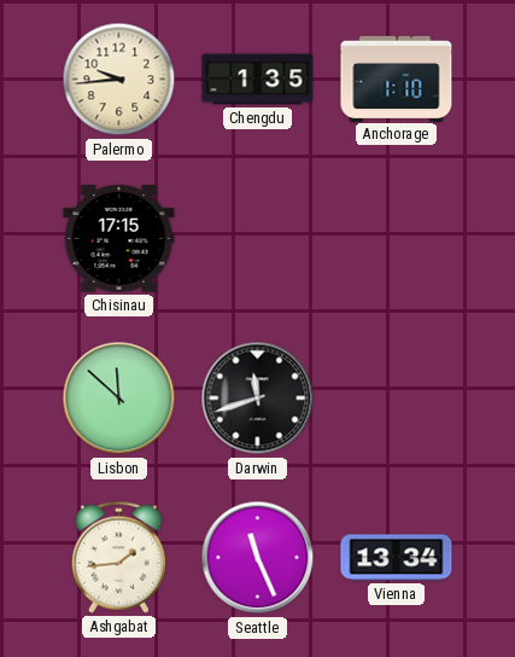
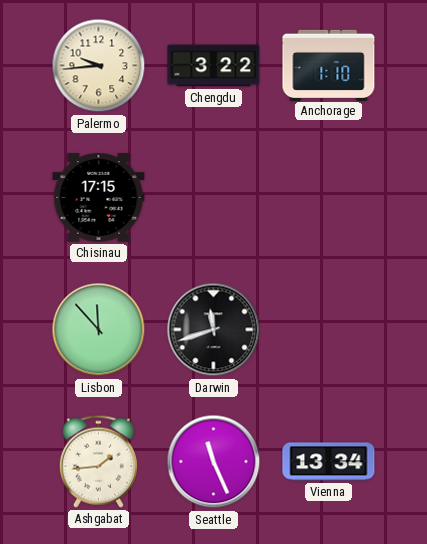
Chengdu: 1:35 -> 3:22 (214, 66)
Lisbon: 11:52 -> 11:53 (99, 330)
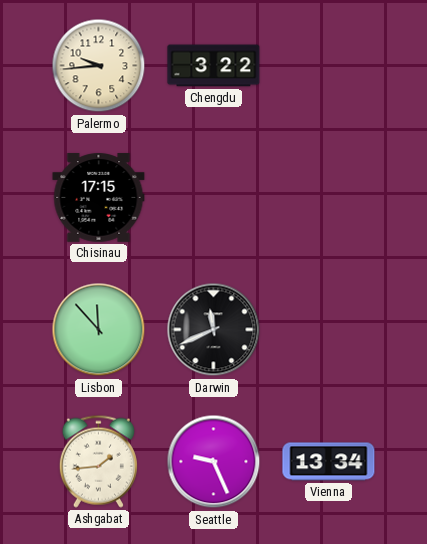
Anchorage: 1:10 -> none (329, 65)
Darwin: 11:42 -> 11:41 (214, 330)
Seattle: 11:26 -> 9:26 (214, 462)
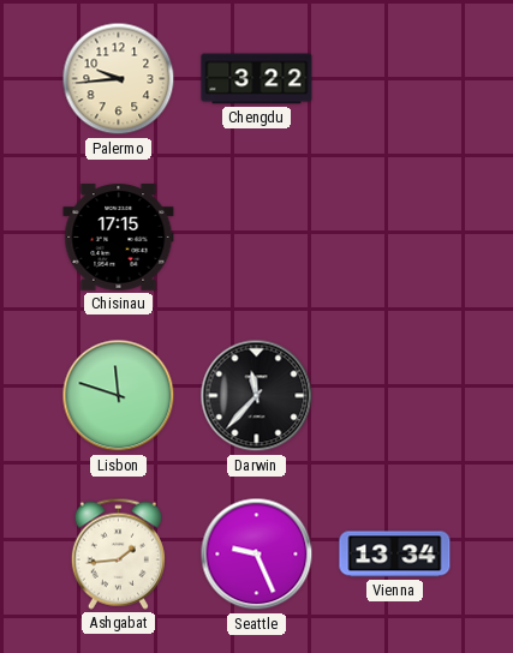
Lisbon: 11:53 -> 11:48 (119, 396)
Darwin: 11:41 -> 11:37 (257, 396)
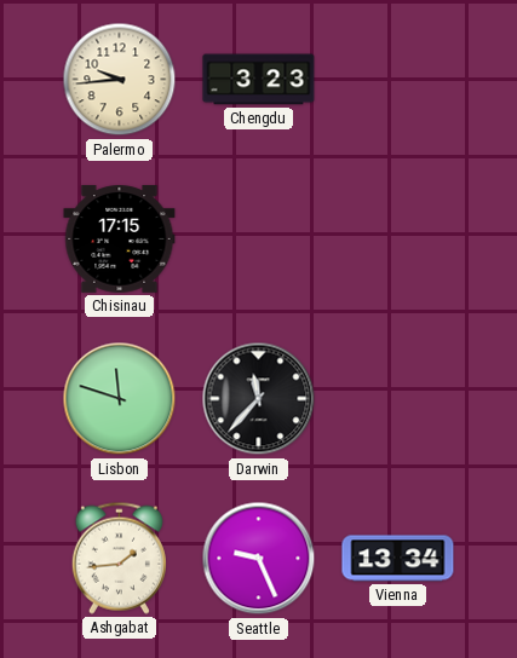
Chengdu: 3:22 -> 3:23 (259, 80)
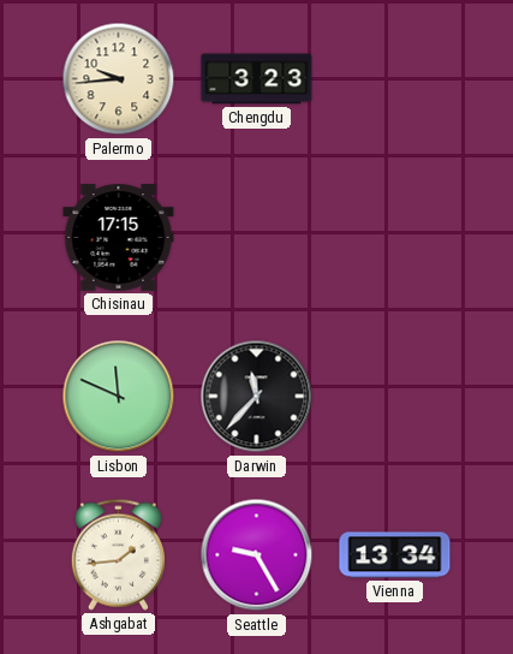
Lisbon: 11:48 -> 11:49 (119, 397)
Seattle: 9:26 -> 9:25 (257, 555)
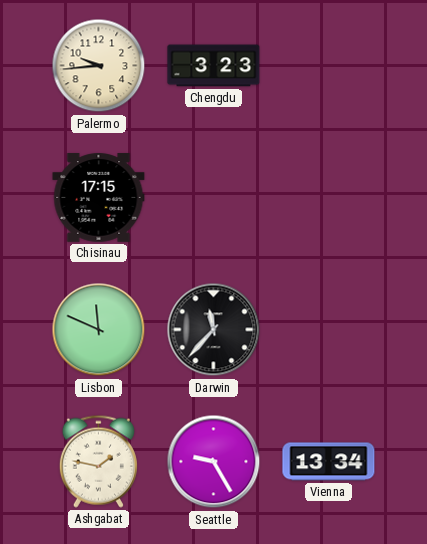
Ashgabat: 1:44 -> 1:47 (98, 461)
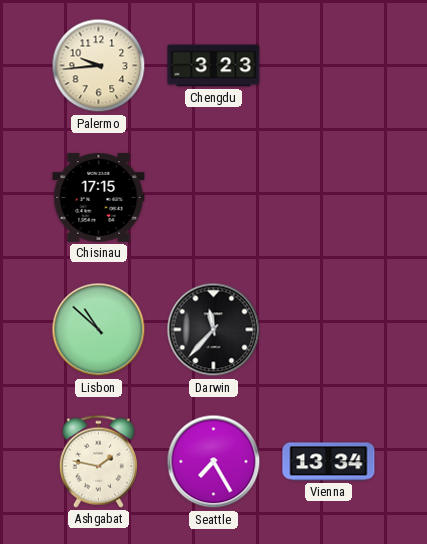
Lisbon: 11:49 -> 10:52 (99, 330)
Seattle: 9:25 -> 7:25 (214, 462)
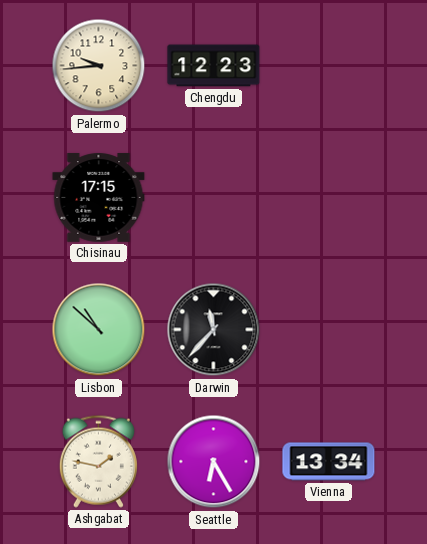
Chengdu: 3:23 -> 12:23 (214, 66)
Seattle: 7:25 -> 6:25 (214, 462)
